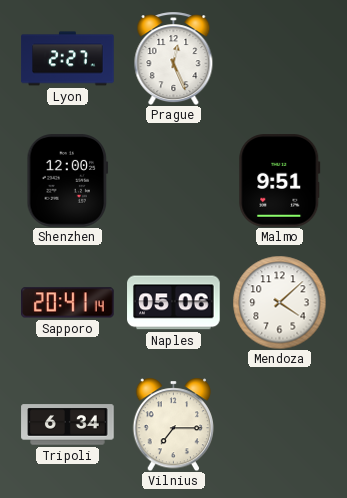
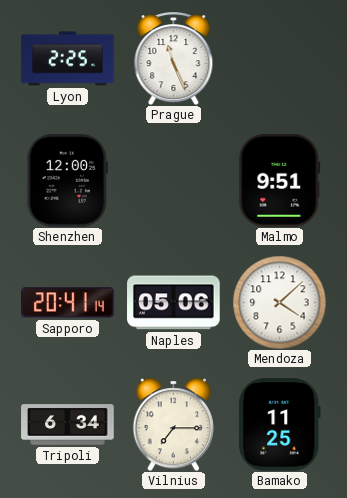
Lyon: 2:27 -> 2:25 (68, 59)
Prague: 12:26 -> 11:26 (174, 58)
Bamako: none -> 11:25 (280, 425)
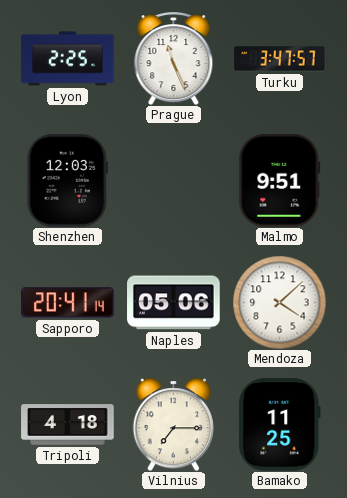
Turku: none -> 3:47 (280, 59)
Shenzhen: 12:00 -> 12:03 (68, 181)
Tripoli: 6:34 -> 4:18 (68, 425)
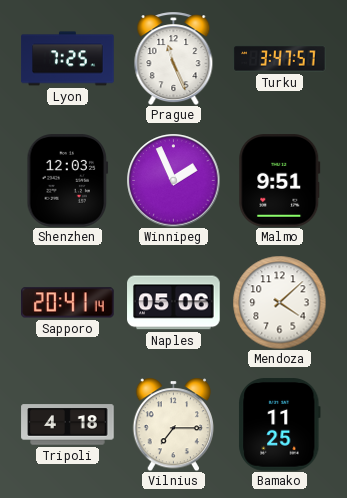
Lyon: 2:25 -> 7:25 (68, 59)
Winnipeg: none -> 1:56 (173, 180)
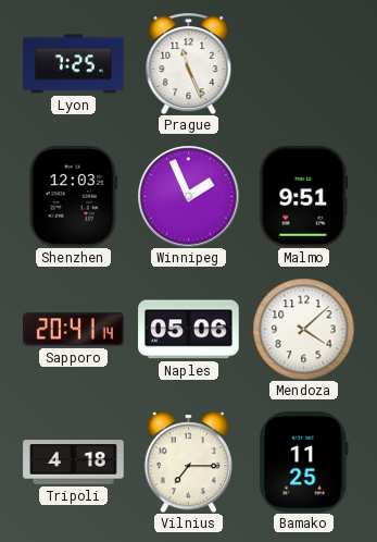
Turku: 3:47 -> none (280, 59)
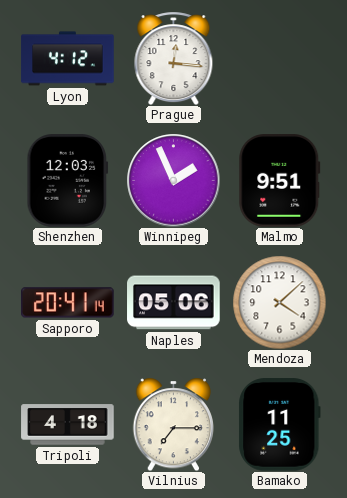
Lyon: 7:25 -> 4:12 (68, 59)
Prague: 11:26 -> 12:16 (174, 58)
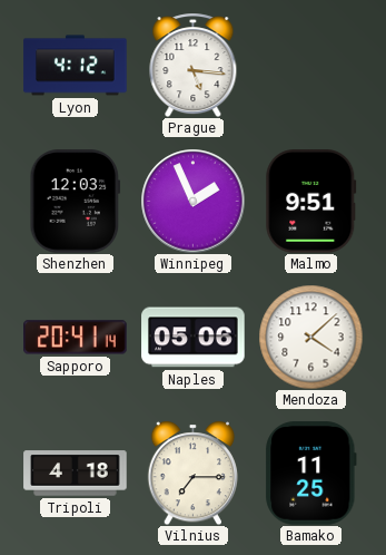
Prague: 12:16 -> 5:16 (194, 65)
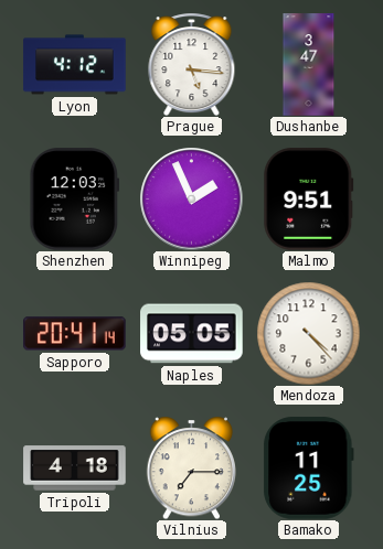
Dushanbe: none -> 3:47 (309, 65)
Naples: 05:06 -> 05:05 (192, 334)
Mendoza: 4:08 -> 4:23 (308, 333)
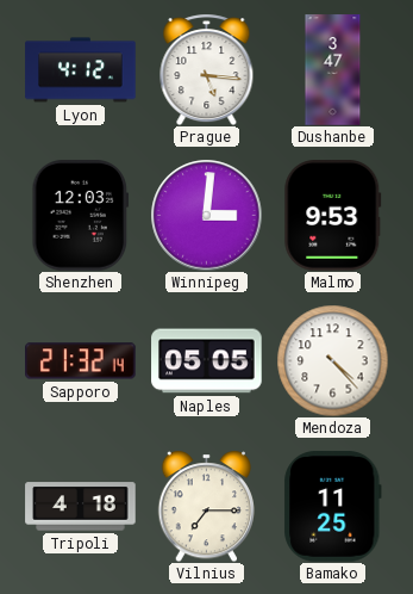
Winnipeg: 1:56 -> 3:01 (206, 215)
Malmo: 9:51 -> 9:53 (333, 216)
Sapporo: 20:41 -> 21:32 (81, 361)
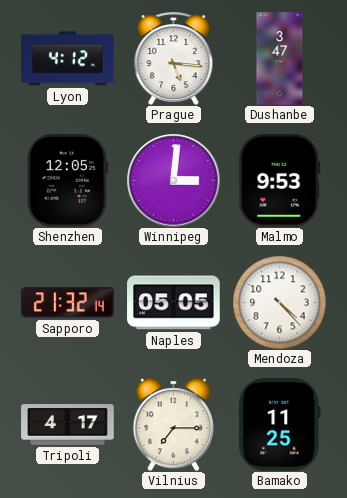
Shenzhen: 12:03 -> 12:05 (68, 181)
Tripoli: 4:18 -> 4:17 (68, 425)
